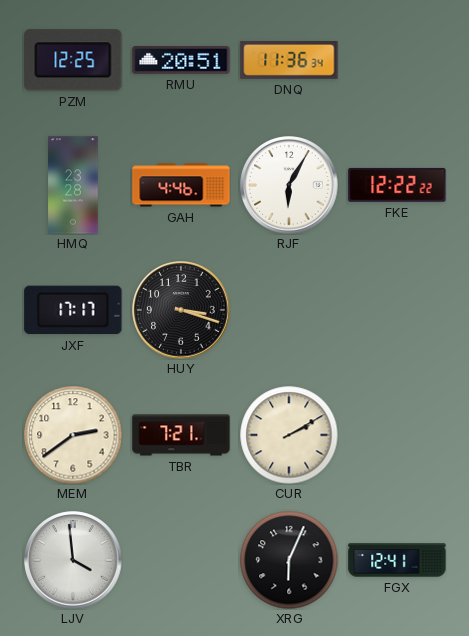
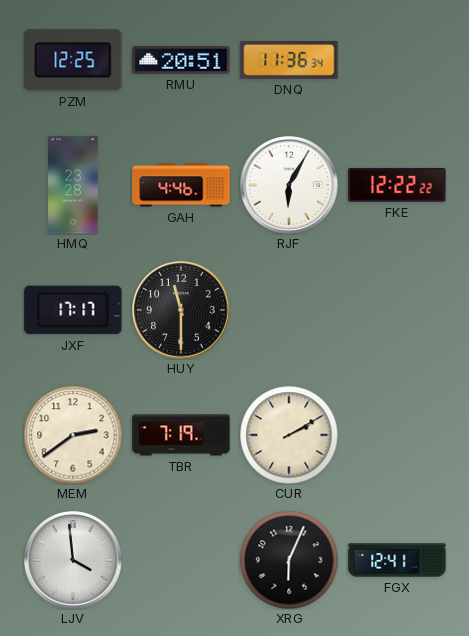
HUY: 3:18 -> 11:30 (181, 310)
TBR: 7:21 -> 7:19 (181, 435)
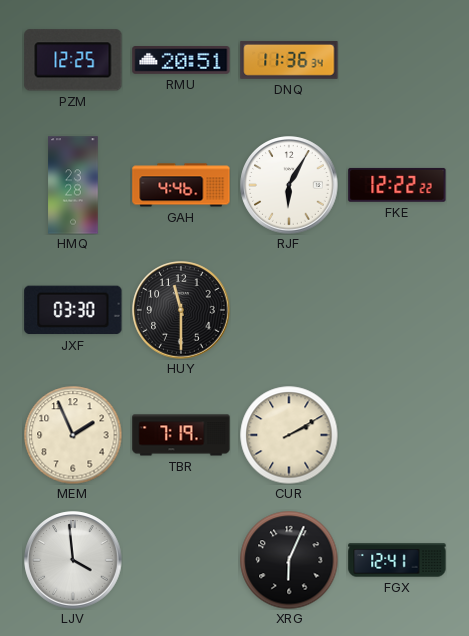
JXF: 17:17 -> 03:30 (73, 310)
MEM: 2:39 -> 1:56 (73, 435)
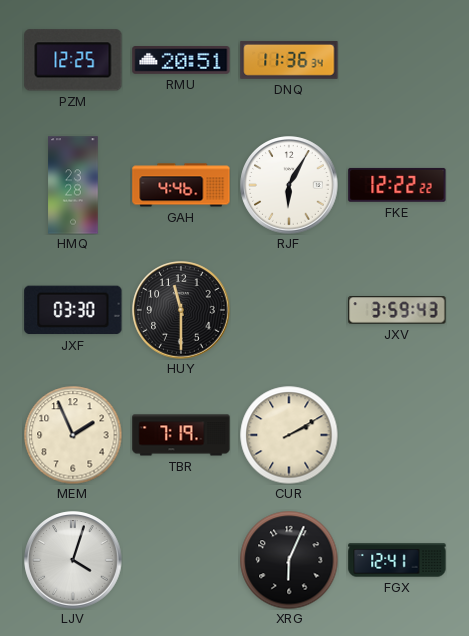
JXV: none -> 3:59 (397, 310)
LJV: 3:59 -> 4:03 (73, 560)
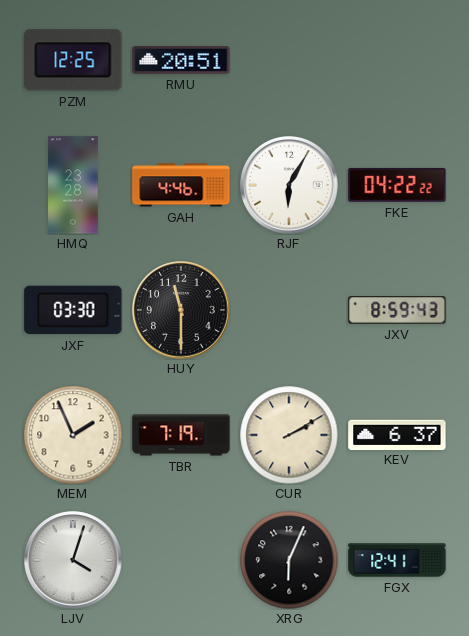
DNQ: 11:36 -> none (289, 60)
FKE: 12:22 -> 04:22 (397, 185)
JXV: 3:59 -> 8:59 (397, 310)
KEV: none -> 6:37 (397, 434)
